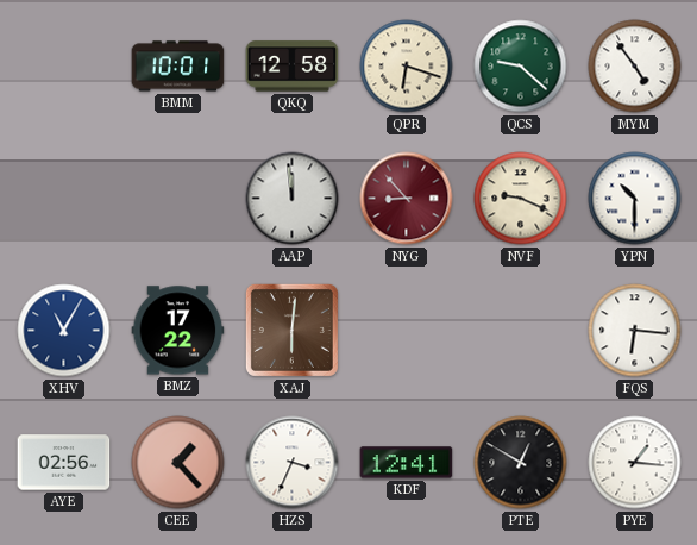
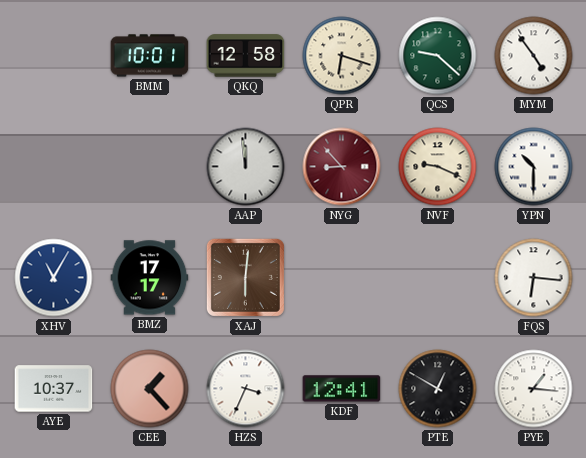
BMZ: 17:22 -> 17:17 (150, 278)
AYE: 02:56 -> 10:37 (54, 389)
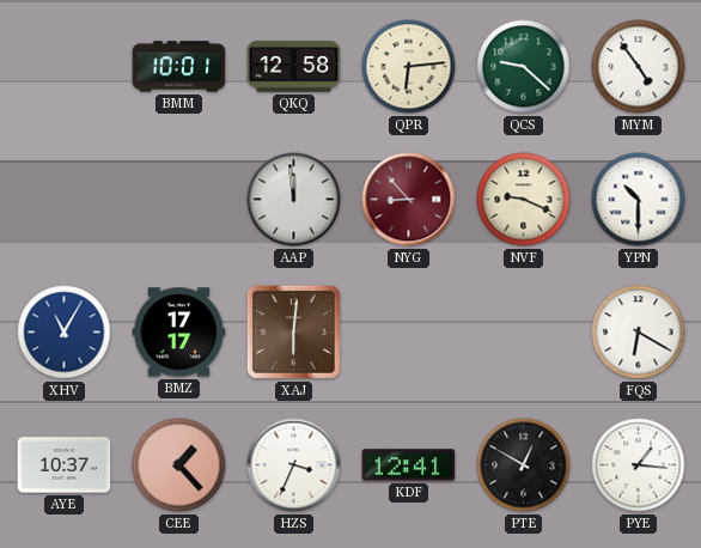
QPR: 6:18 -> 6:14 (409, 67)
FQS: 6:16 -> 6:20 (639, 333)
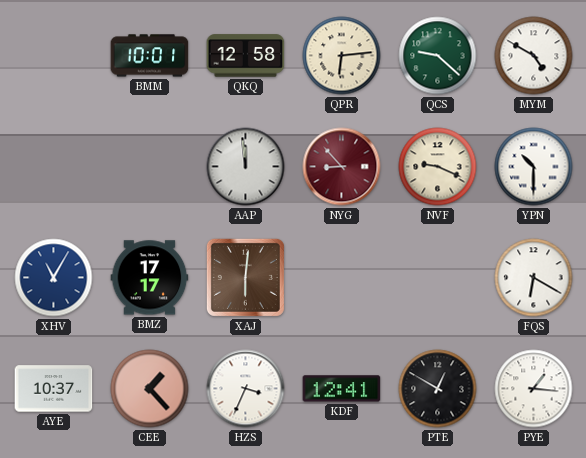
MYM: 4:54 -> 4:50 (534, 56)
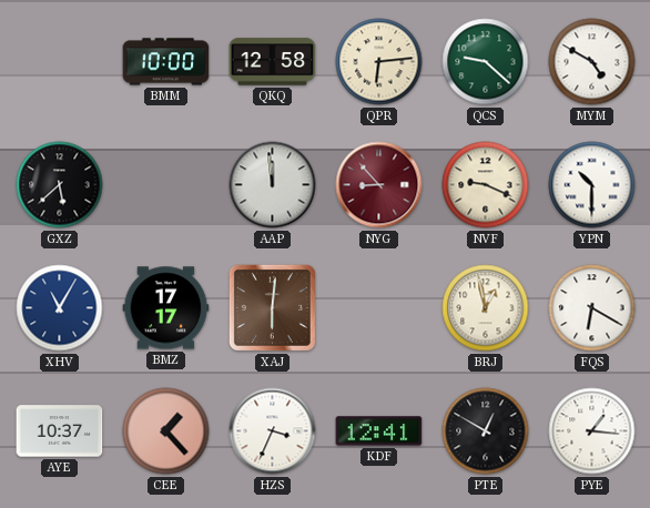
BMM: 10:01 -> 10:00 (166, 62)
GXZ: none -> 5:38 (60, 185)
BRJ: none -> 12:58 (486, 308)
